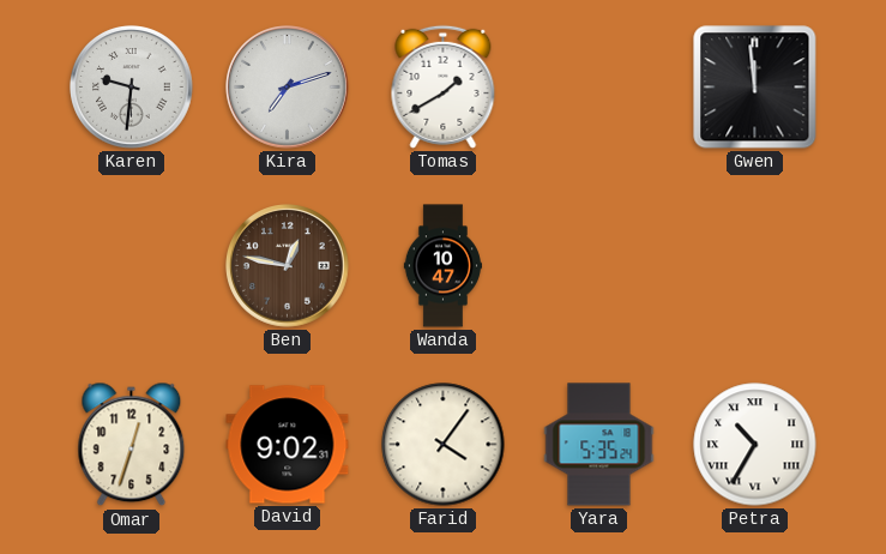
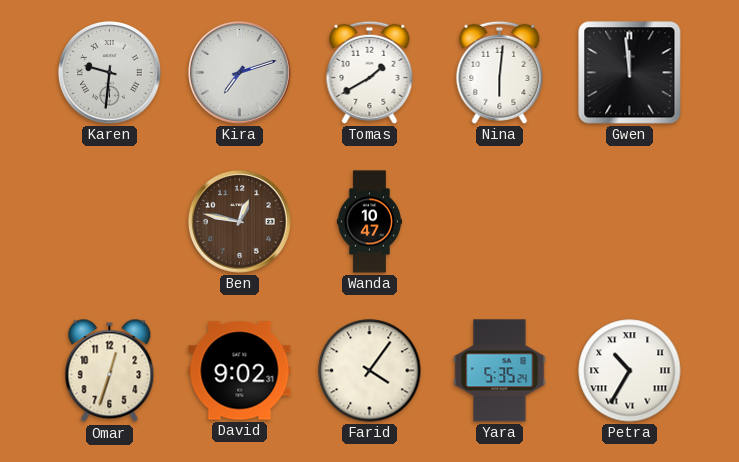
Nina: none -> 6:01 (500, 72)
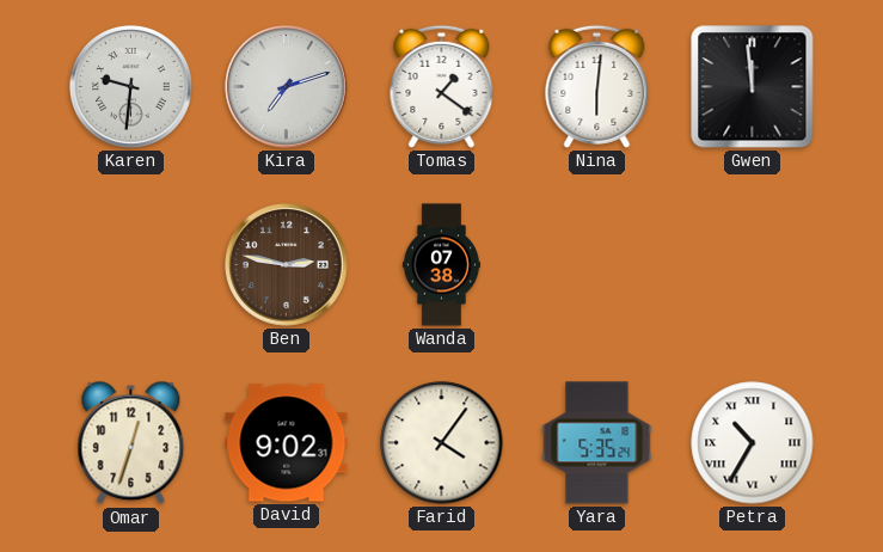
Tomas: 1:40 -> 1:21 (442, 86)
Ben: 12:47 -> 2:47 (287, 265)
Wanda: 10:47 -> 07:38 (441, 265)
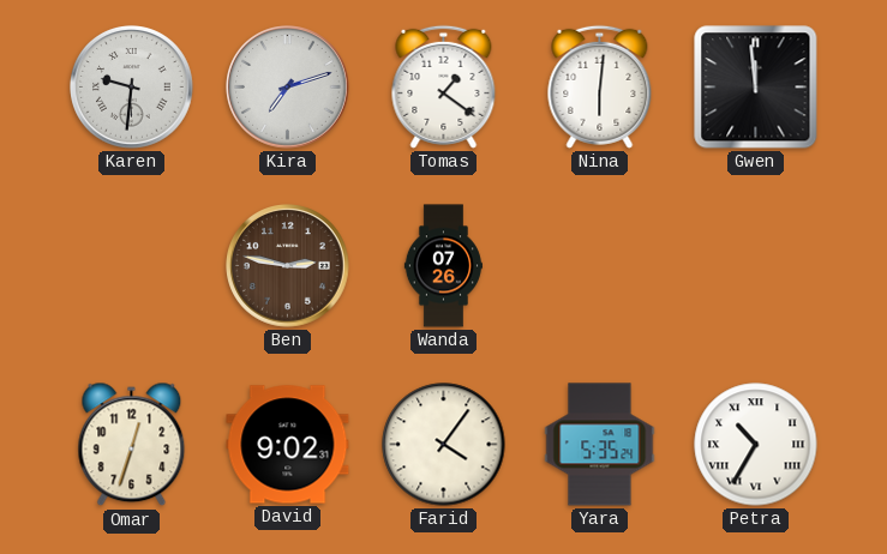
Wanda: 07:38 -> 07:26 (443, 266)
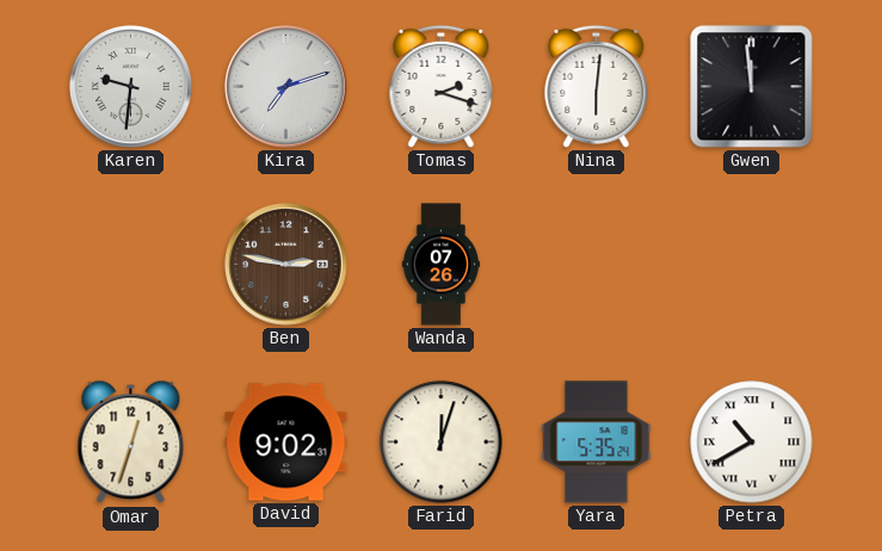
Tomas: 1:21 -> 2:18 (442, 86)
Farid: 4:06 -> 12:03 (442, 442)
Petra: 10:35 -> 10:40 (752, 442)
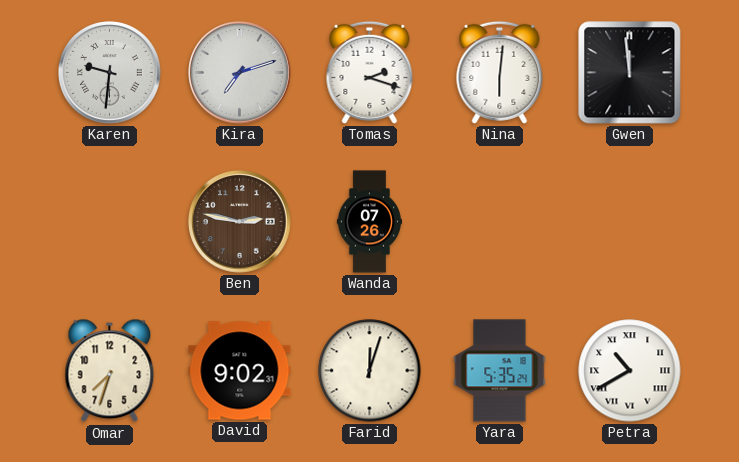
Omar: 12:33 -> 7:33 (110, 371)
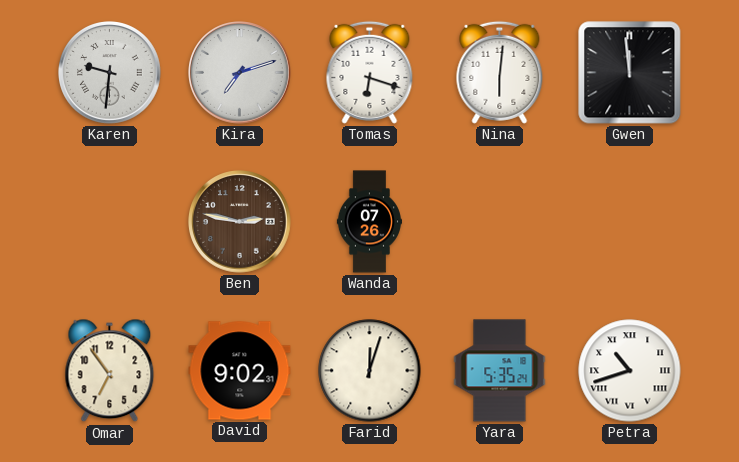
Tomas: 2:18 -> 6:18 (370, 72)
Omar: 7:33 -> 6:54 (110, 371)
Petra: 10:40 -> 10:42 (630, 371)
